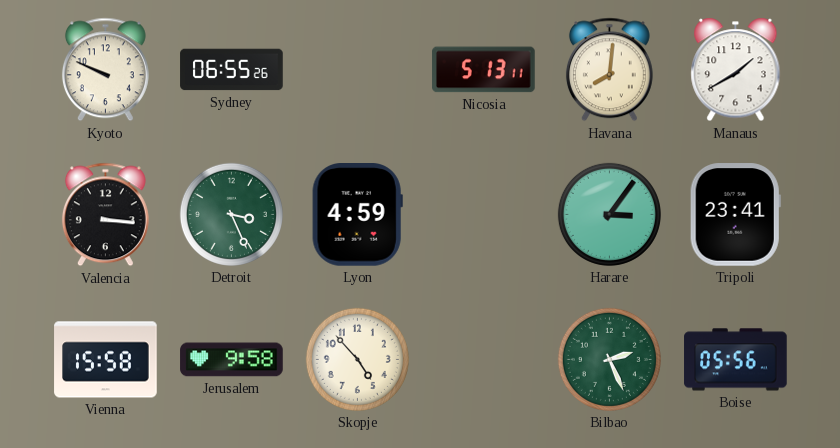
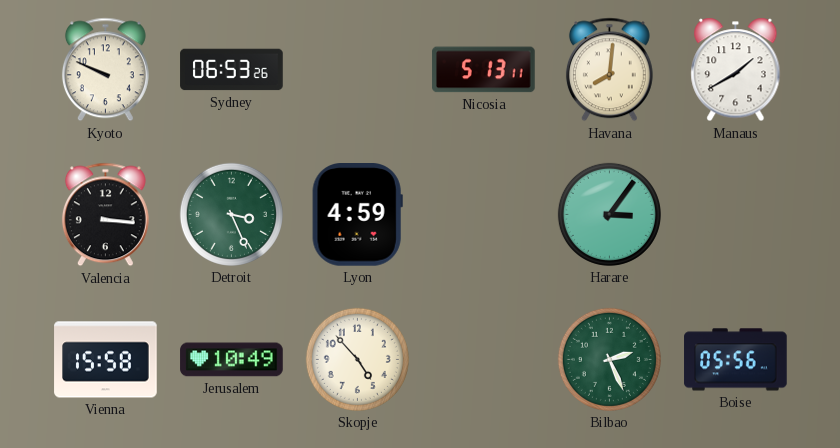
Sydney: 06:55 -> 06:53 (232, 70)
Tripoli: 23:41 -> none (735, 215)
Jerusalem: 9:58 -> 10:49 (232, 360)
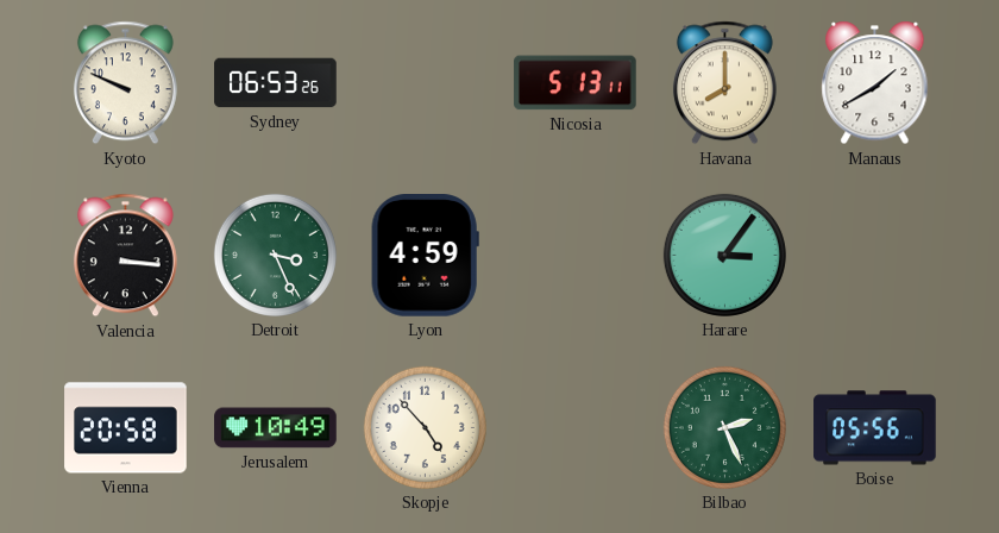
Havana: 8:01 -> 8:00 (724, 83)
Vienna: 15:58 -> 20:58 (126, 428)
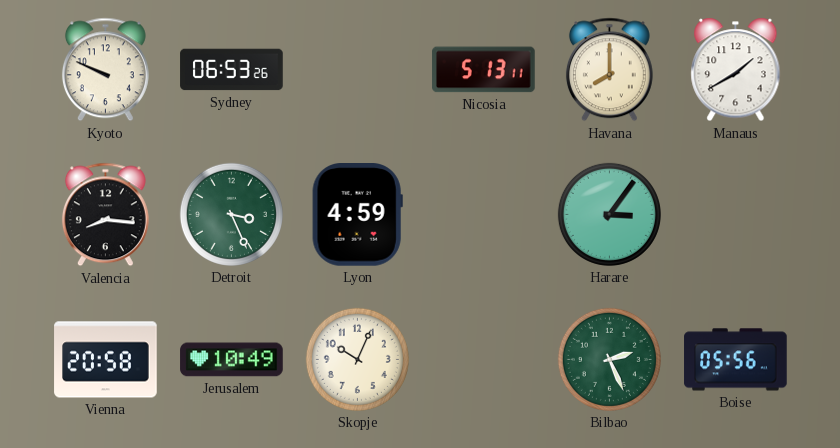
Valencia: 3:16 -> 8:16 (105, 215)
Skopje: 4:53 -> 10:04 (357, 359)
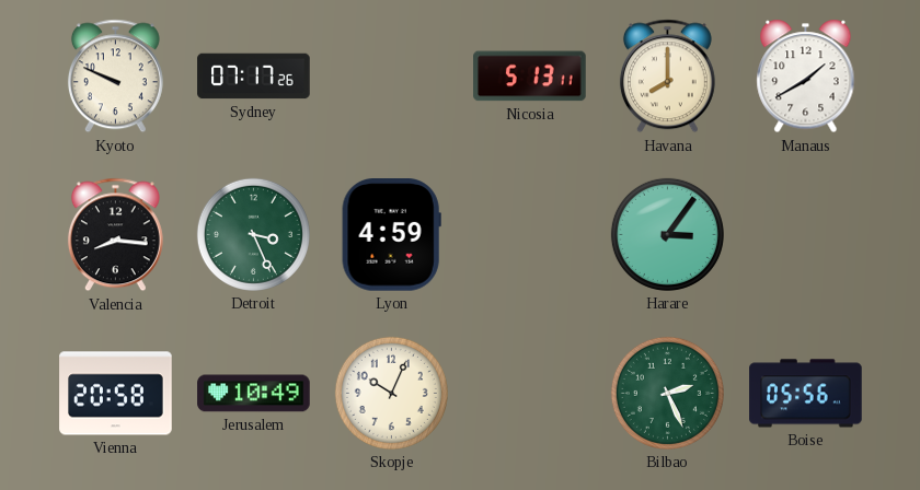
Sydney: 06:53 -> 07:17 (254, 77)
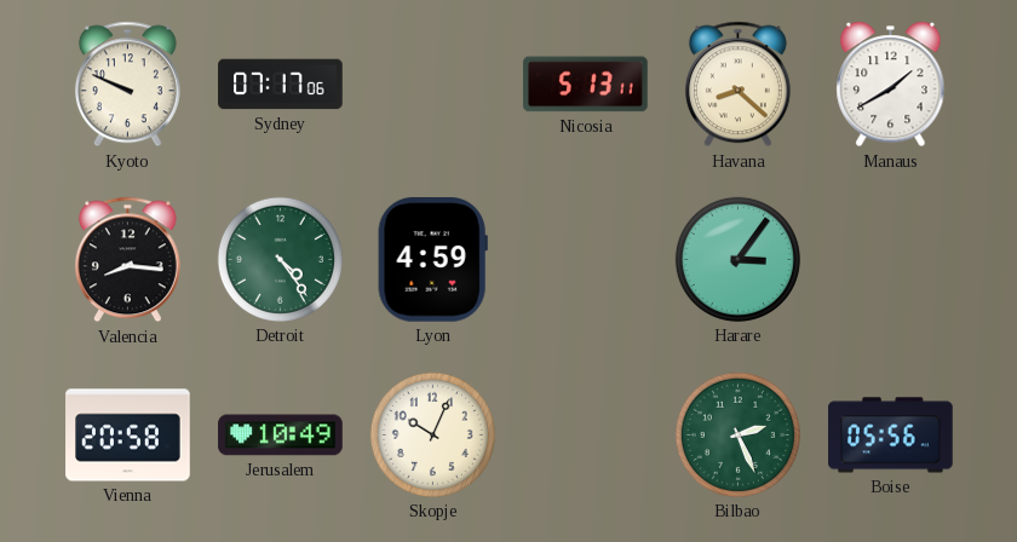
Sydney: 07:17:26 -> 07:17:06 (281, 85)
Havana: 8:00 -> 8:22 (737, 85)
Detroit: 3:26 -> 4:24 (280, 259)
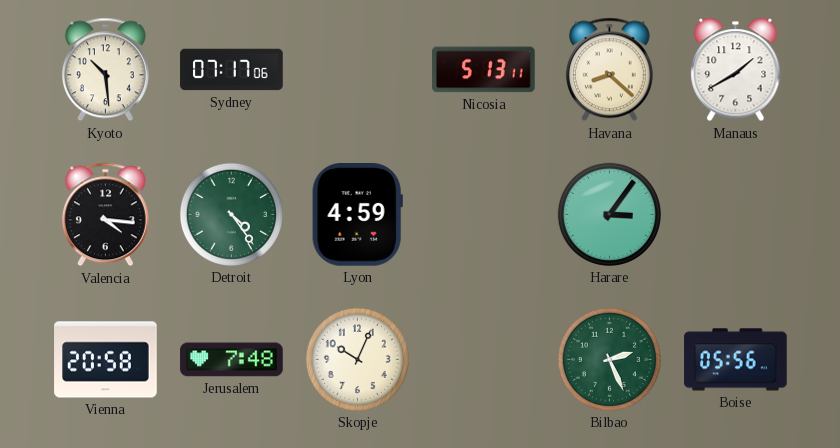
Kyoto: 9:49 -> 10:29 (105, 70)
Valencia: 8:16 -> 4:16 (105, 215)
Jerusalem: 10:49 -> 7:48 (232, 360)
